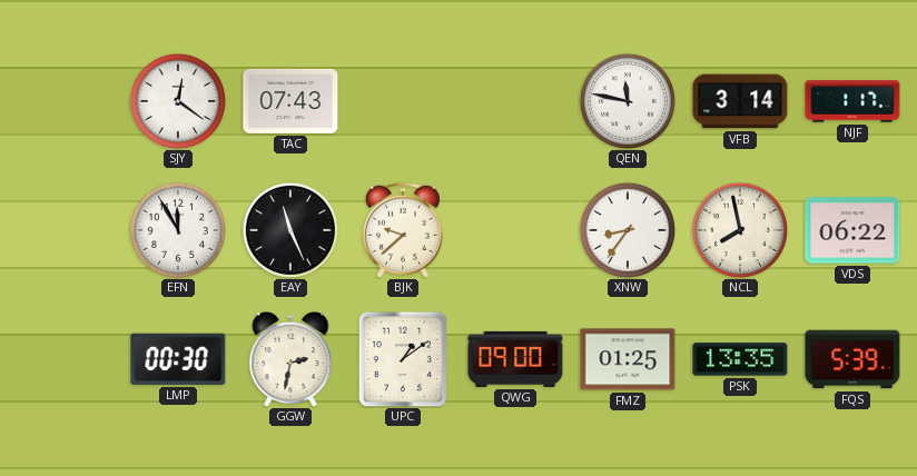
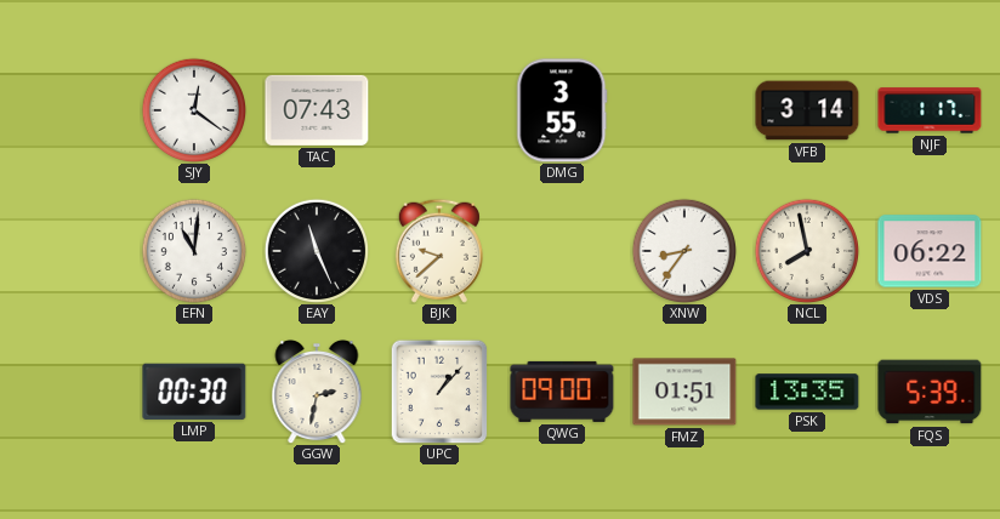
DMG: none -> 3:55 (562, 110)
QEN: 11:47 -> none (627, 100)
EFN: 11:55 -> 11:01 (193, 250)
UPC: 1:09 -> 1:07 (439, 392)
FMZ: 01:25 -> 01:51 (684, 392)
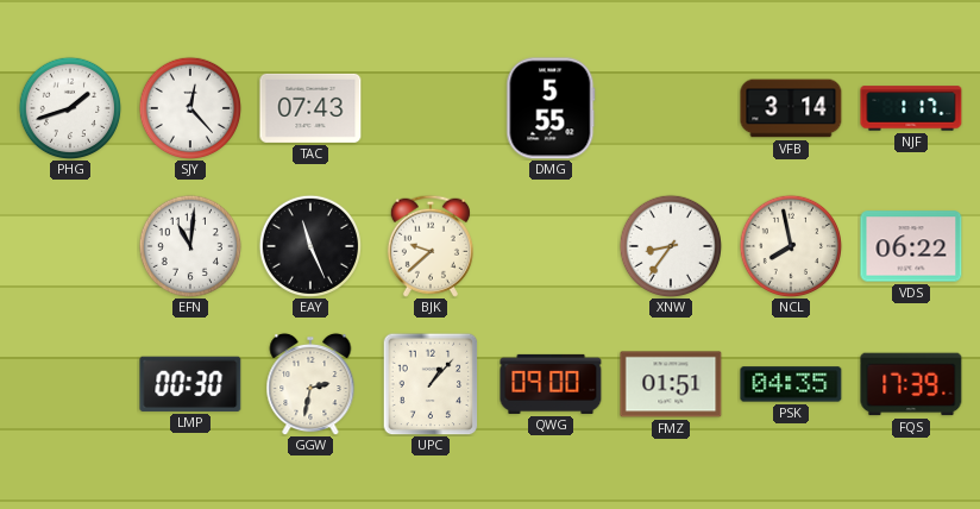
PHG: none -> 1:42 (69, 107)
SJY: 12:21 -> 12:23 (189, 107)
DMG: 3:55 -> 5:55 (551, 108)
PSK: 13:35 -> 04:35 (791, 384)
FQS: 5:39 -> 17:39 (911, 384)
